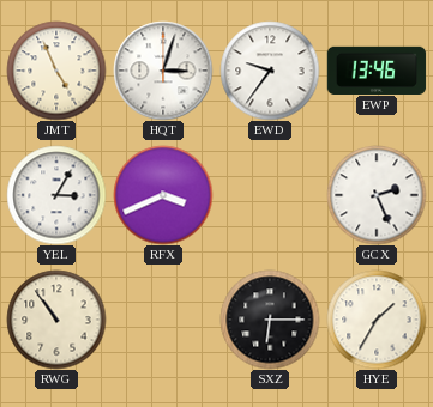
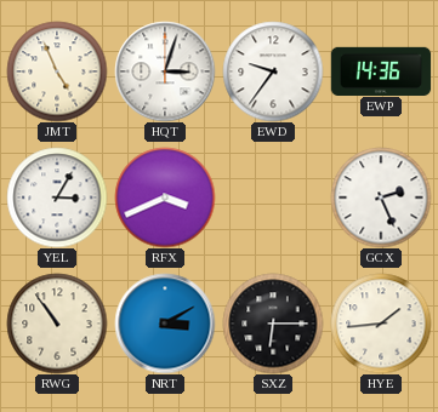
EWP: 13:46 -> 14:36 (381, 70)
NRT: none -> 3:10 (165, 324)
HYE: 1:35 -> 1:44 (381, 324)
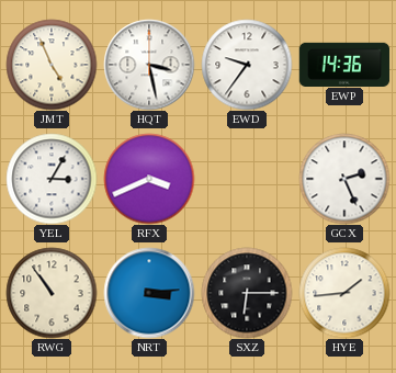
HQT: 3:03 -> 3:28 (149, 65)
NRT: 3:10 -> 3:14 (149, 293)
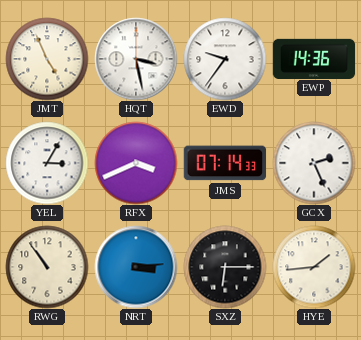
JMS: none -> 07:14 (225, 163)
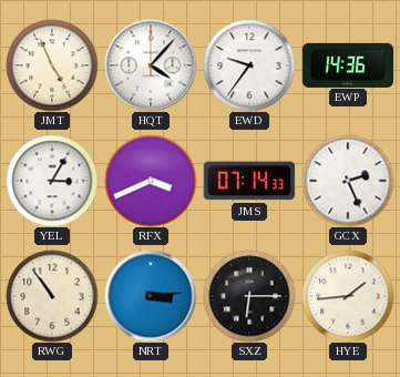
HQT: 3:28 -> 4:07 (151, 65)
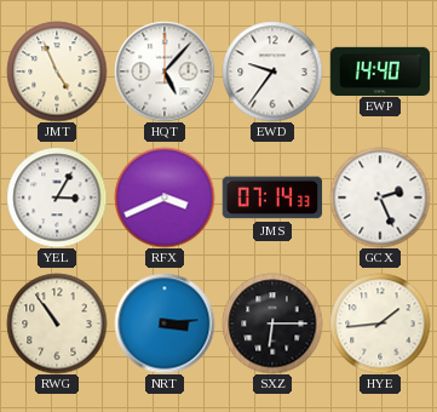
HQT: 4:07 -> 5:07 (165, 71)
EWP: 14:36 -> 14:40 (380, 70)
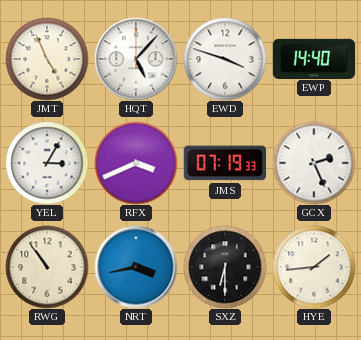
EWD: 9:36 -> 3:48 (225, 59)
JMS: 07:14 -> 07:19 (225, 163)
NRT: 3:14 -> 3:43 (136, 267)
SXZ: 6:15 -> 6:30 (225, 267)
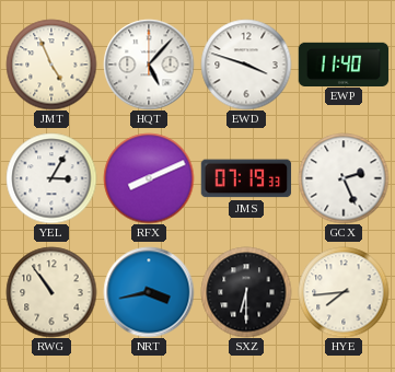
EWP: 14:40 -> 11:40 (344, 63)
RFX: 3:41 -> 8:11 (149, 178)
HYE: 1:44 -> 7:44 (344, 292)
